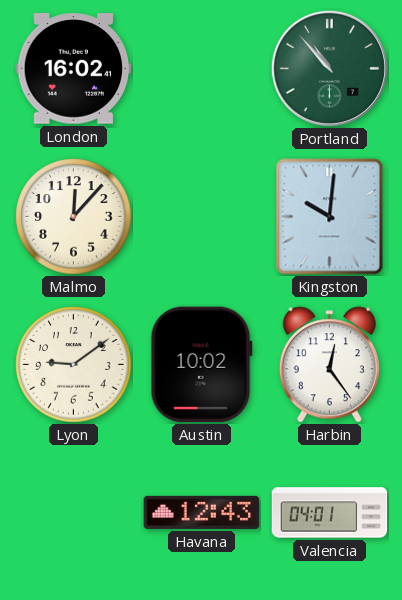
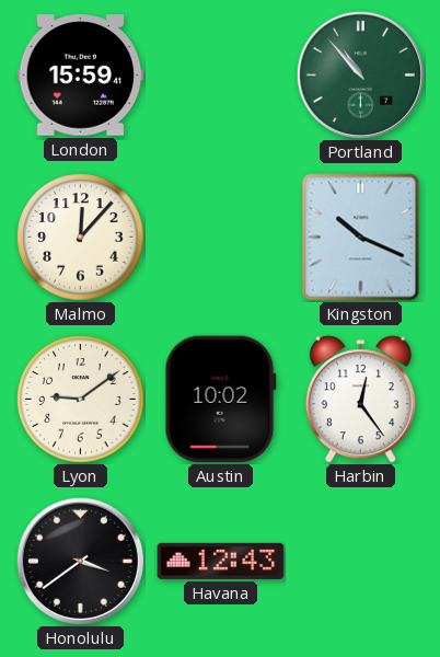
London: 16:02 -> 15:59 (81, 76)
Kingston: 10:01 -> 10:19 (361, 238)
Honolulu: none -> 3:39 (80, 561)
Valencia: 04:01 -> none (330, 513)
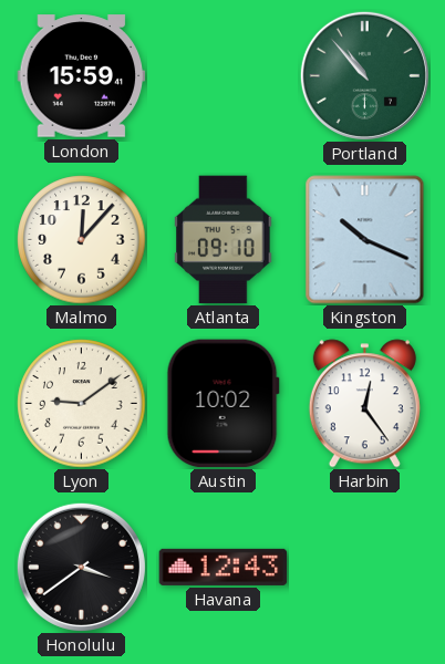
Atlanta: none -> 09:10 (224, 240)
